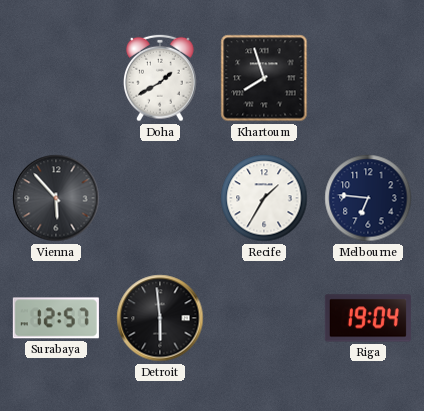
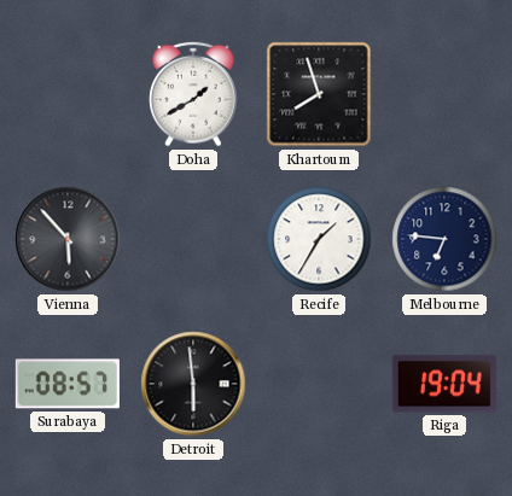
Surabaya: 12:57 -> 08:57 (68, 384)
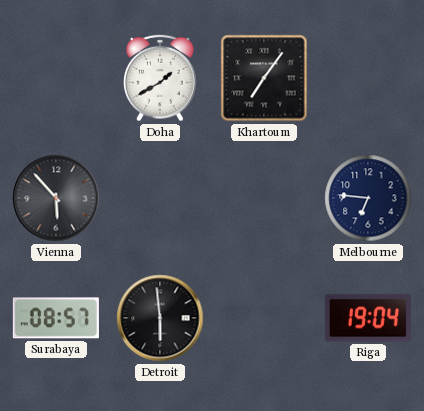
Khartoum: 7:57 -> 7:06 (264, 78)
Recife: 1:35 -> none (319, 239)
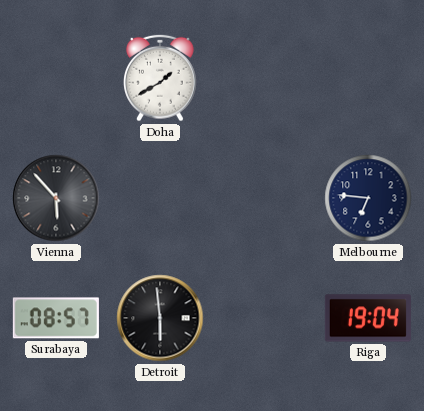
Khartoum: 7:06 -> none (264, 78)
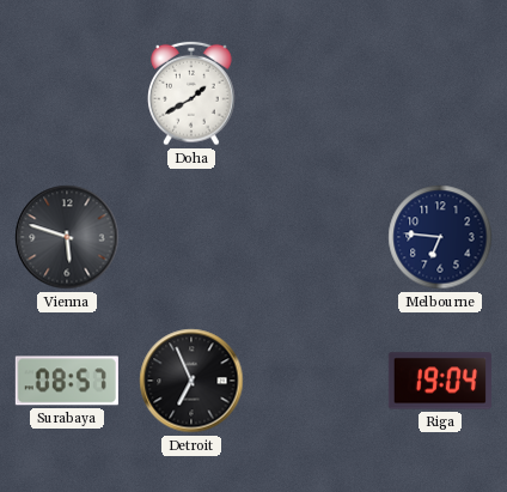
Vienna: 5:53 -> 5:48 (67, 237)
Detroit: 5:59 -> 6:56 (191, 381)
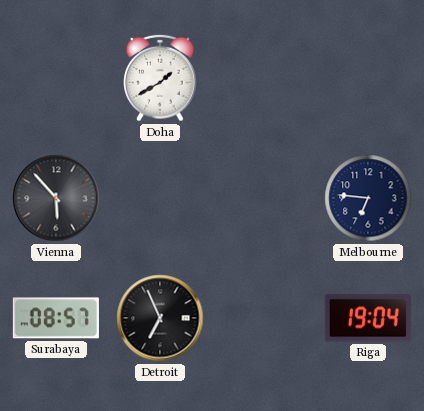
Vienna: 5:48 -> 5:53 (56, 198)
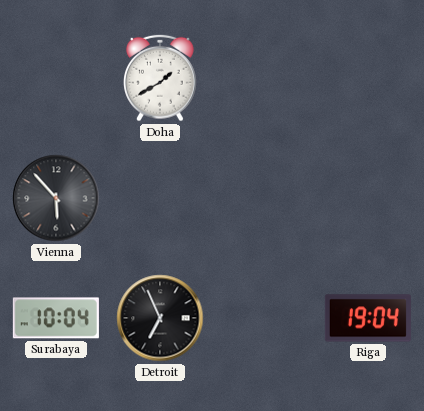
Melbourne: 6:46 -> none (368, 198)
Surabaya: 08:57 -> 10:04 (56, 318)
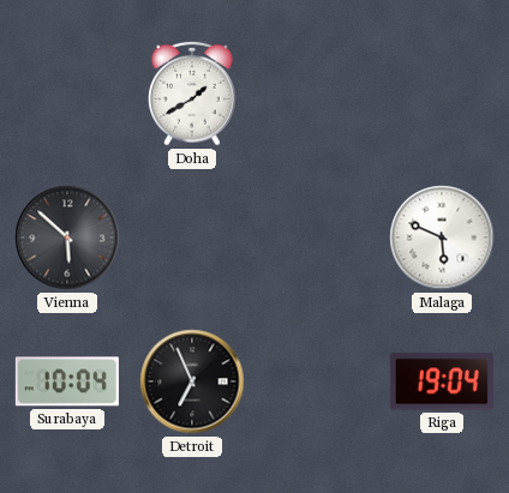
Vienna: 5:53 -> 5:52 (67, 238)
Malaga: none -> 5:49 (442, 238)
